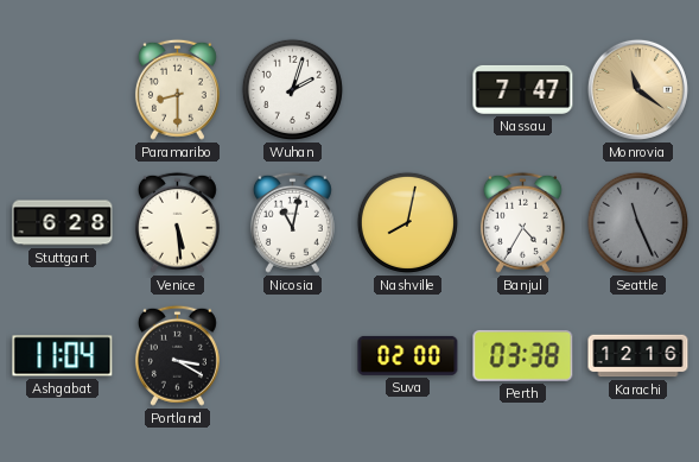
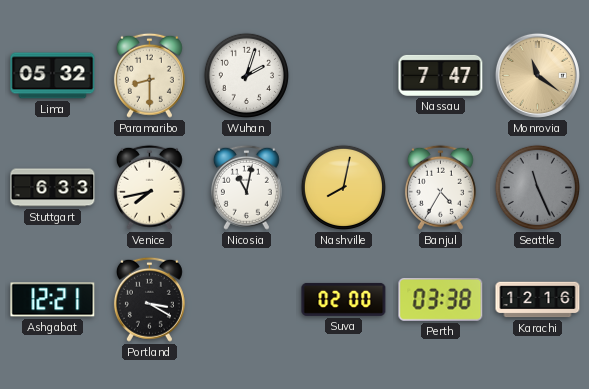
Lima: none -> 05:32 (53, 76)
Stuttgart: 6:28 -> 6:33 (53, 188)
Venice: 5:29 -> 7:43 (149, 187)
Ashgabat: 11:04 -> 12:21 (53, 300)
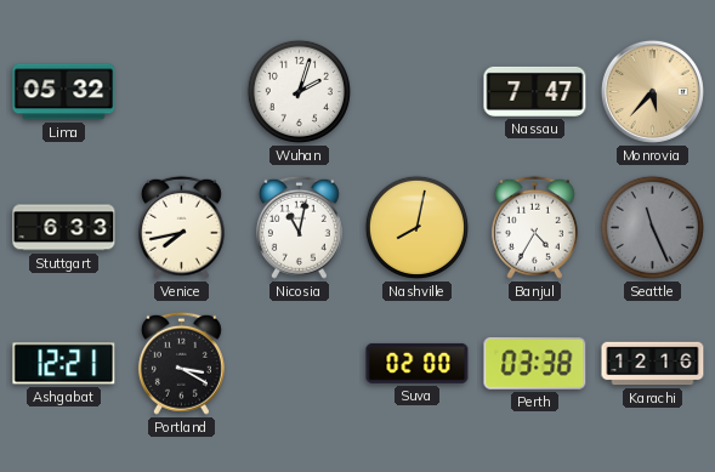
Paramaribo: 8:30 -> none (149, 75)
Monrovia: 11:21 -> 5:37 (652, 91)
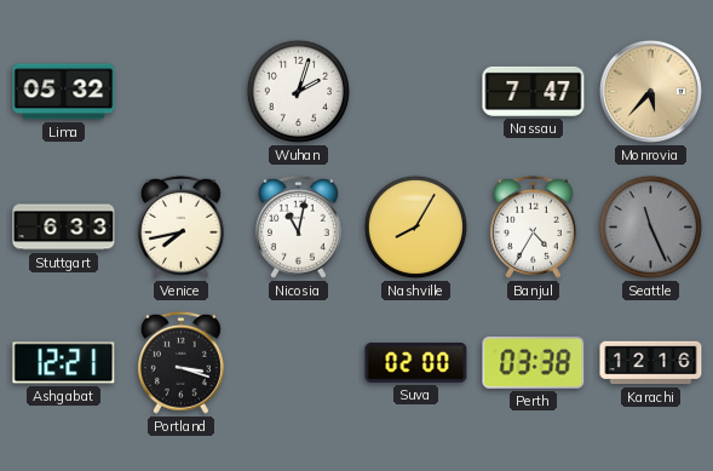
Nashville: 8:02 -> 8:05 (415, 226)
Portland: 3:20 -> 3:18 (180, 362)
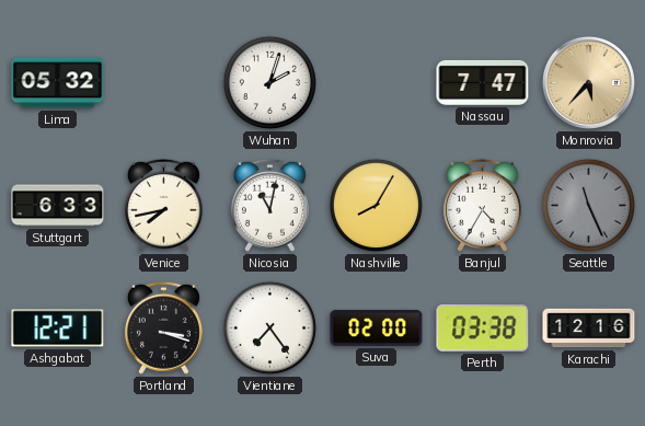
Vientiane: none -> 7:24 (269, 327)
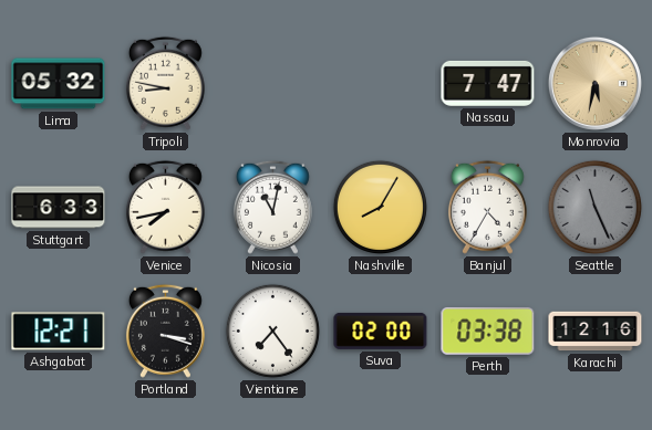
Tripoli: none -> 8:47 (165, 83)
Wuhan: 2:03 -> none (269, 82)
Monrovia: 5:37 -> 5:32 (594, 83)
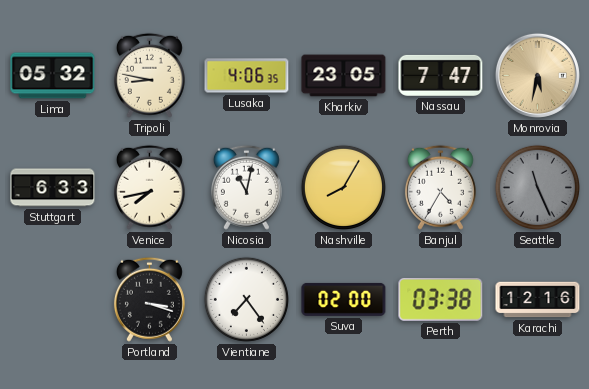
Lusaka: none -> 4:06 (247, 76)
Kharkiv: none -> 23:05 (344, 76)
Ashgabat: 12:21 -> none (59, 332)
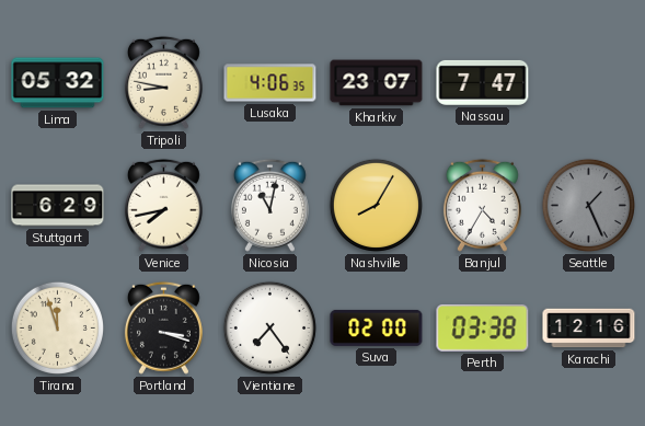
Kharkiv: 23:05 -> 23:07 (377, 83)
Monrovia: 5:32 -> none (537, 75)
Stuttgart: 6:33 -> 6:29 (58, 206)
Seattle: 11:26 -> 1:26 (588, 205)
Tirana: none -> 11:57 (57, 327)
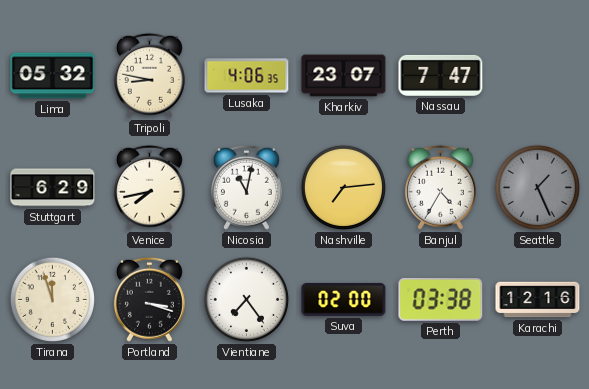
Nashville: 8:05 -> 7:14 (343, 187)
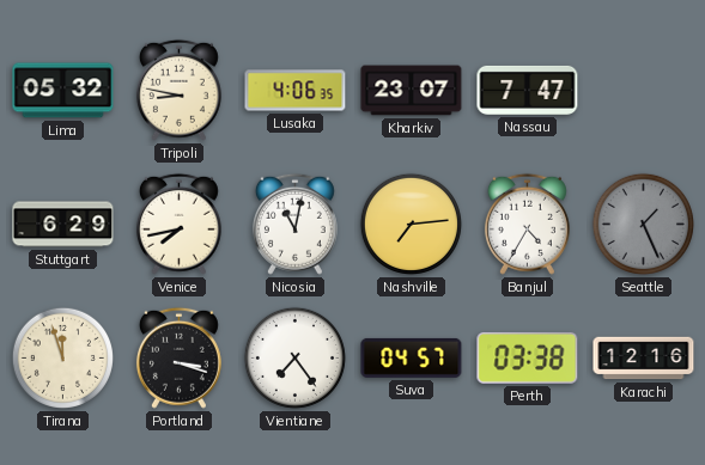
Suva: 02:00 -> 04:57 (412, 357)
